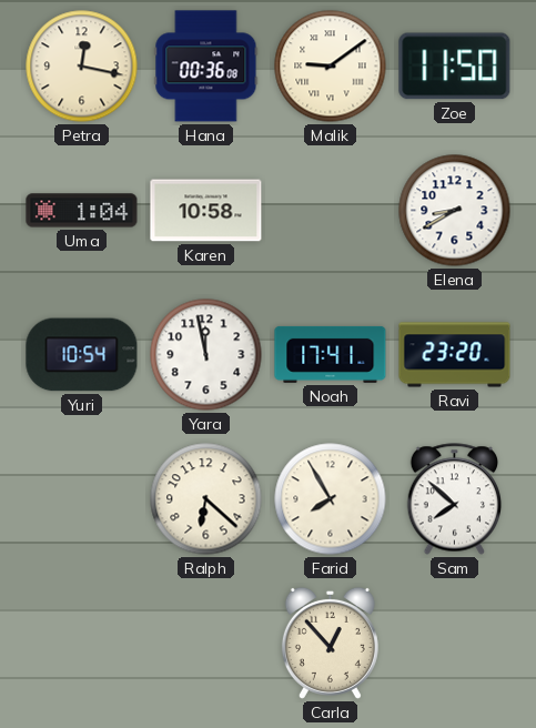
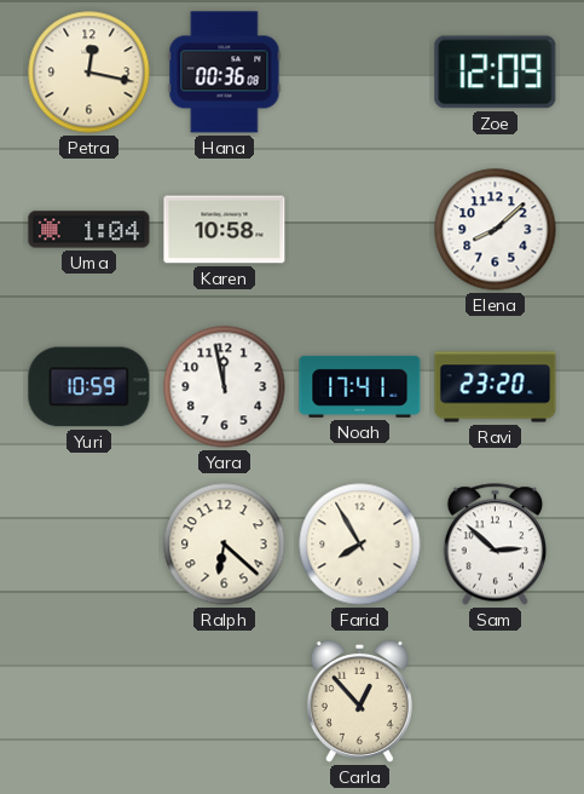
Malik: 9:09 -> none (331, 67)
Zoe: 11:50 -> 12:09 (496, 73)
Elena: 8:40 -> 8:08 (496, 230)
Yuri: 10:54 -> 10:59 (89, 387)
Sam: 7:52 -> 2:52 (496, 545)
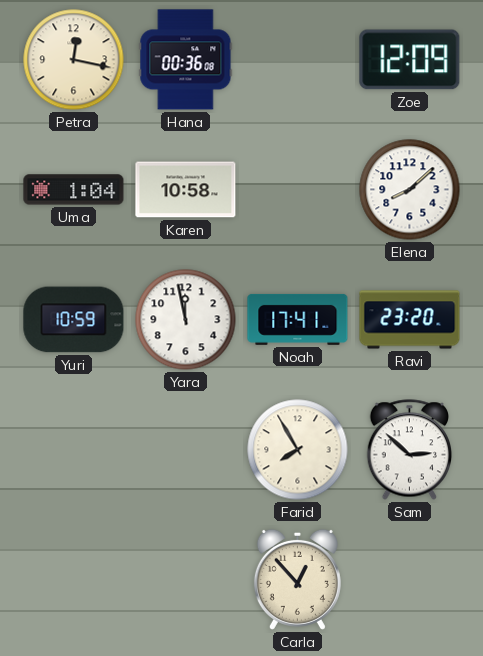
Ralph: 6:22 -> none (225, 545)
